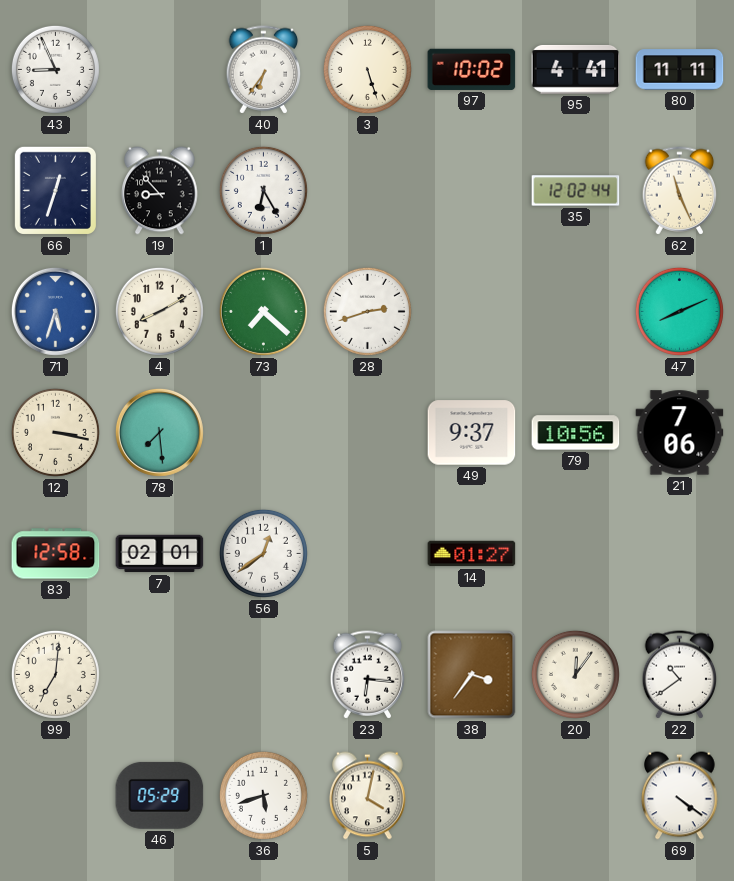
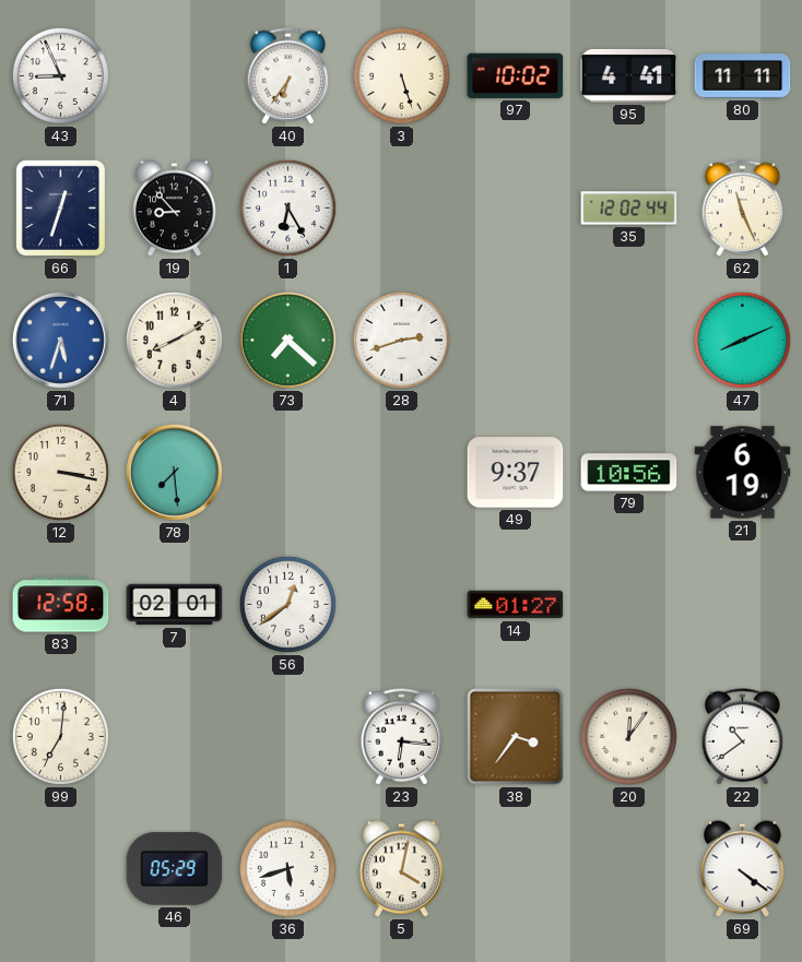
21: 7:06 -> 6:19 (743, 473)
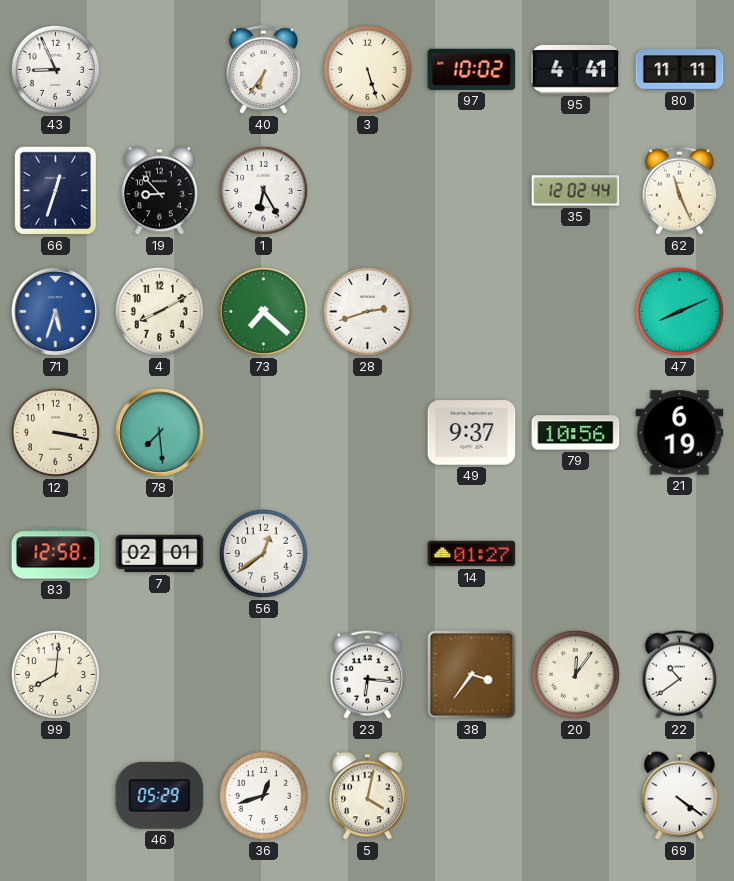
99: 7:01 -> 8:01 (55, 674)
36: 5:42 -> 12:42 (263, 795)
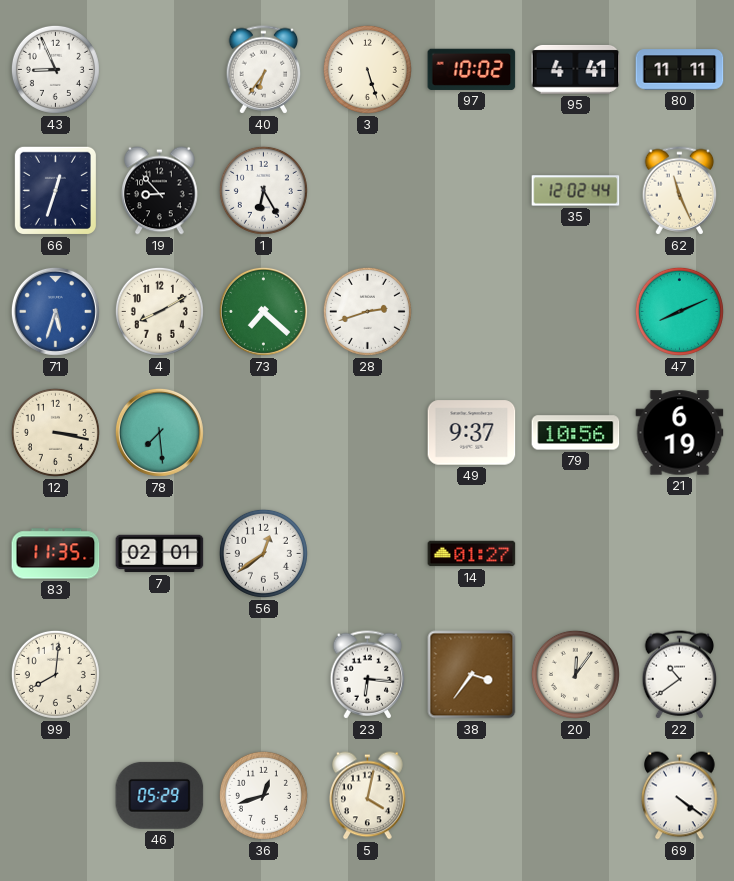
83: 12:58 -> 11:35 (56, 554)
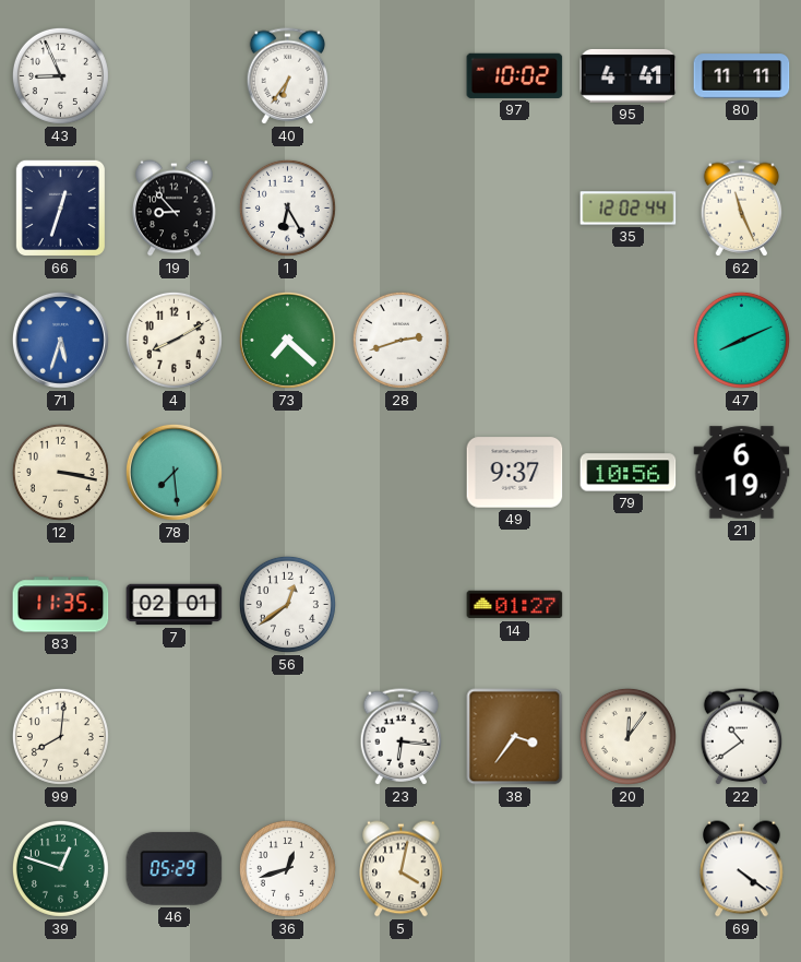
3: 5:27 -> none (367, 69)
39: none -> 12:48 (60, 868)
